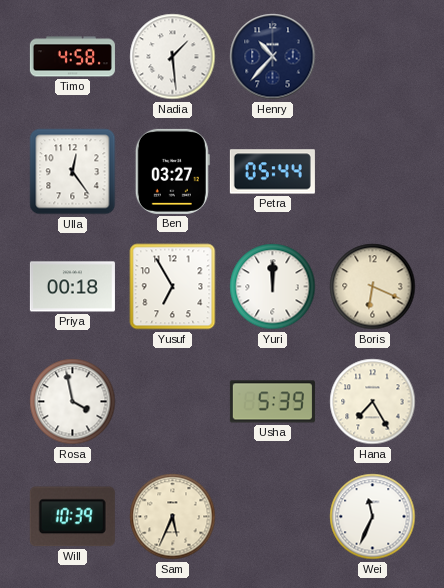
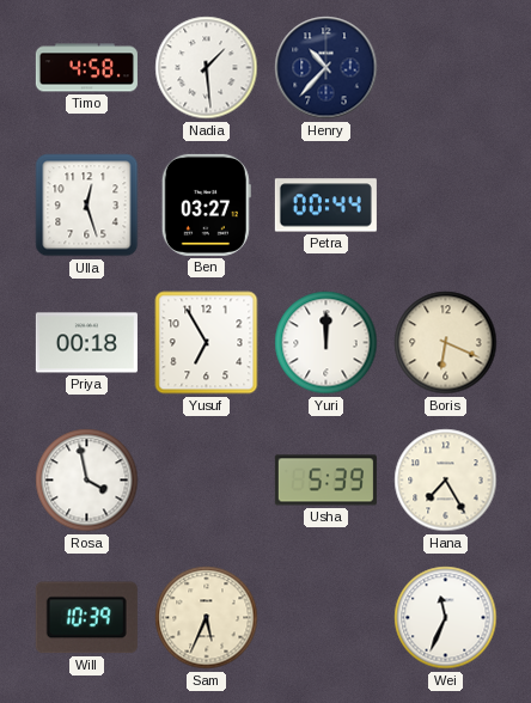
Ulla: 12:24 -> 12:27 (87, 206)
Petra: 05:44 -> 00:44 (325, 206)
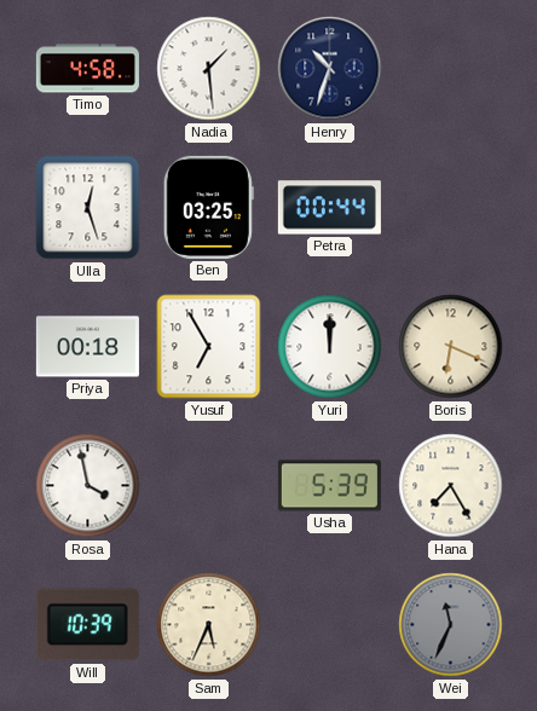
Henry: 10:37 -> 10:33 (330, 69)
Ben: 03:27 -> 03:25 (208, 207)
Wei dial: white -> grey (451, 625)
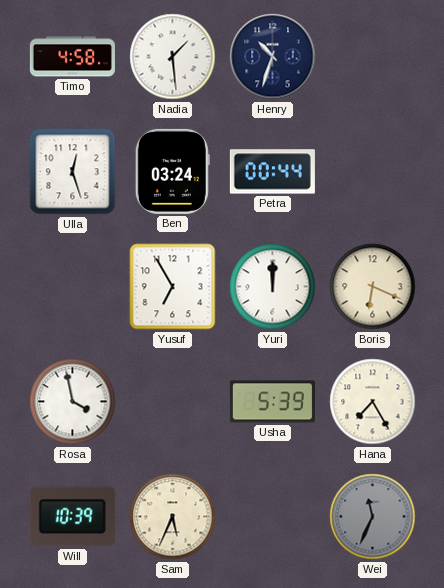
Ben: 03:25 -> 03:24 (172, 171)
Priya: 00:18 -> none (87, 347)
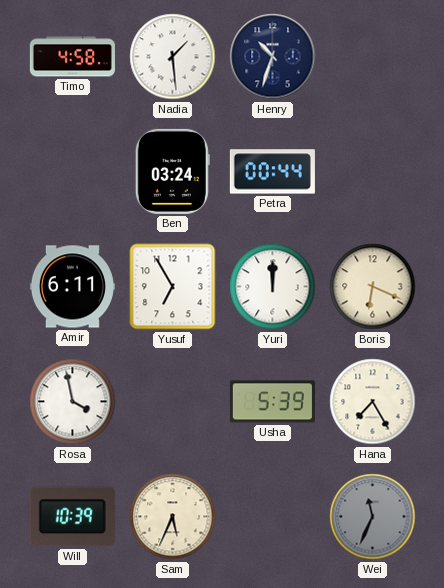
Ulla: 12:27 -> none (73, 172)
Amir: none -> 6:11 (72, 287)
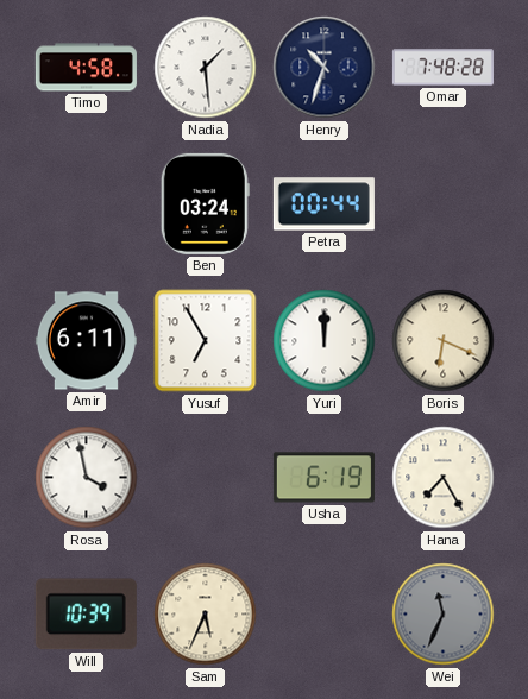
Omar: none -> 7:48 (442, 68)
Usha: 5:39 -> 6:19 (323, 478)
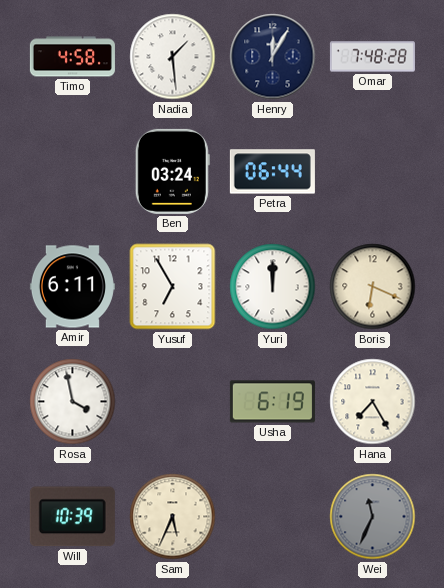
Henry: 10:33 -> 12:05 (273, 57)
Petra: 00:44 -> 06:44 (272, 172)
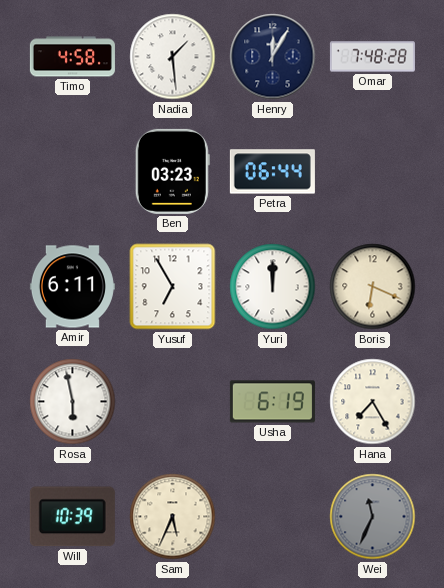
Ben: 03:24 -> 03:23 (172, 171)
Rosa: 3:58 -> 5:58 (73, 402)
